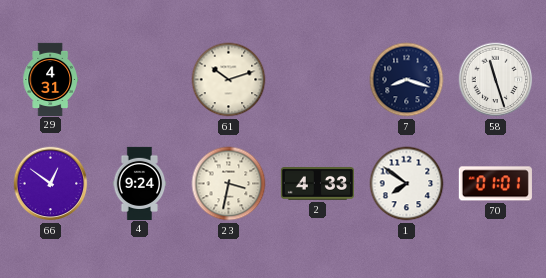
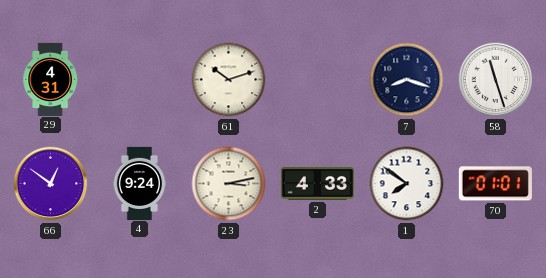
23: 3:32 -> 3:13 (229, 184)
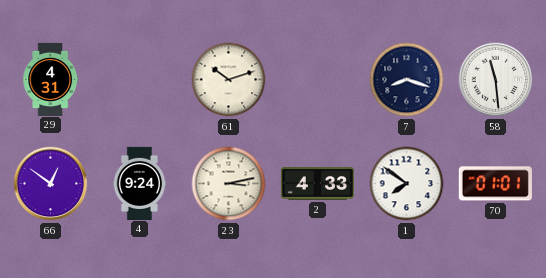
58: 11:27 -> 11:29 (496, 80)
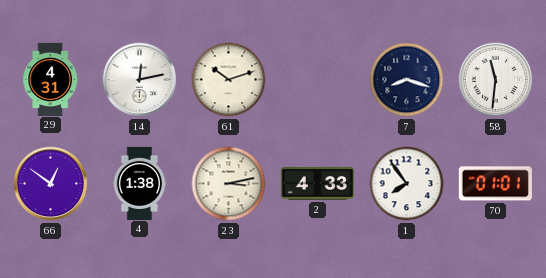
14: none -> 12:13 (140, 80)
58: 11:29 -> 11:31 (496, 80)
4: 9:24 -> 1:38 (140, 183)
1: 7:51 -> 7:54 (407, 184)
